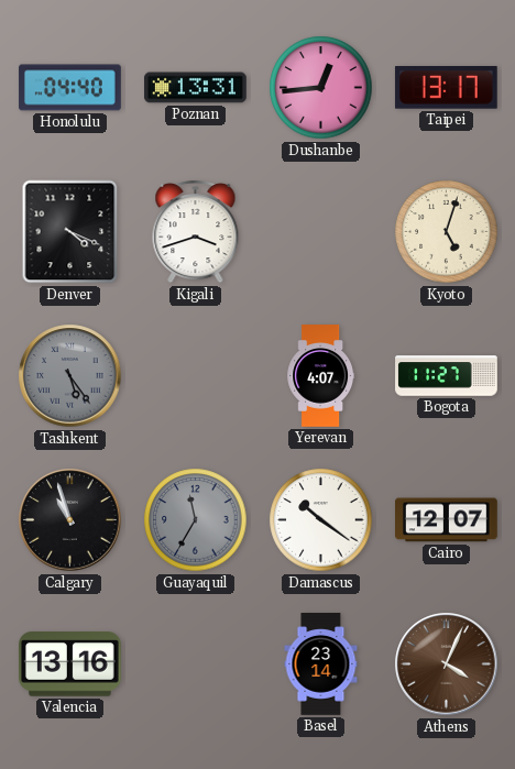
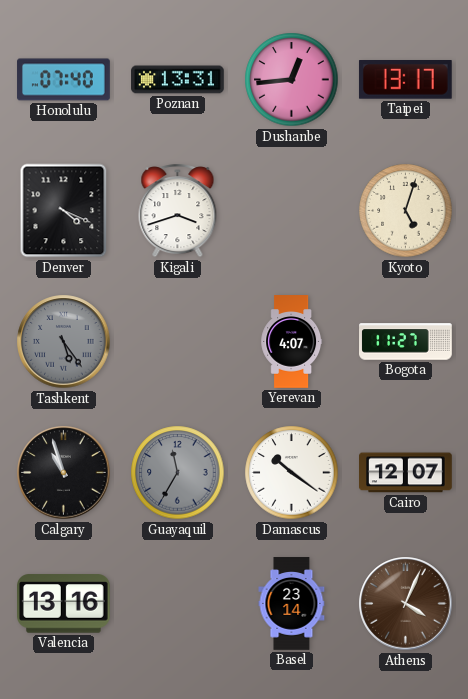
Honolulu: 04:40 -> 07:40 (64, 80)
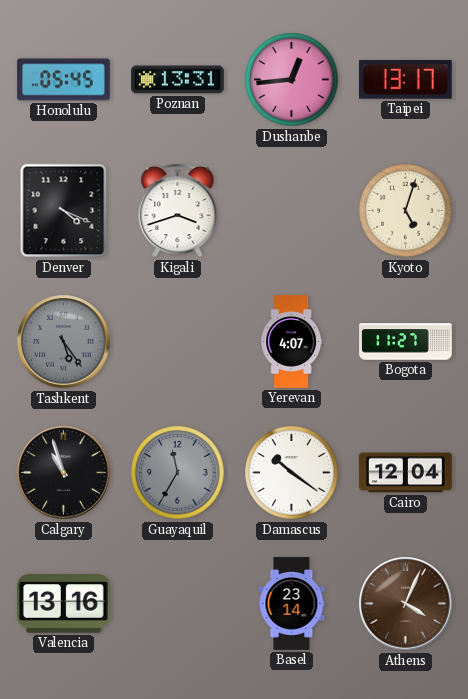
Honolulu: 07:40 -> 05:45 (64, 80)
Cairo: 12:07 -> 12:04 (406, 473)
